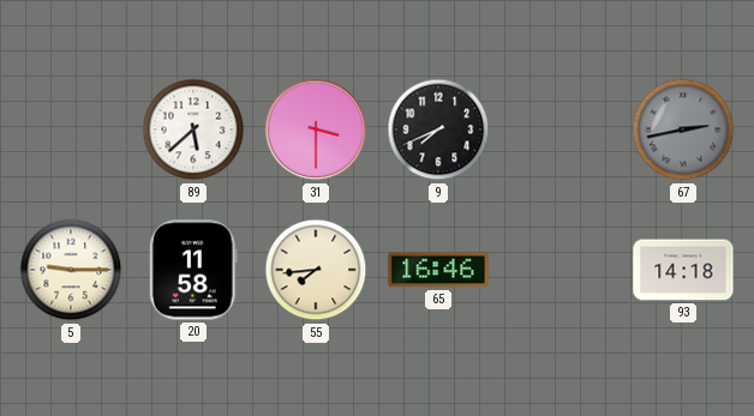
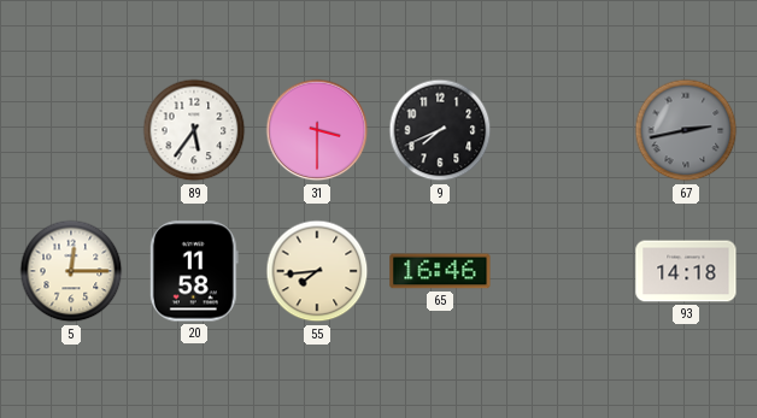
89: 5:38 -> 5:36 (194, 130)
5: 9:15 -> 12:15 (71, 271)
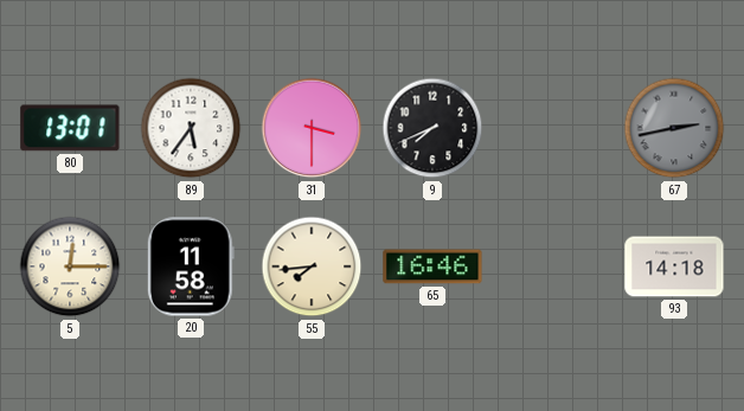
80: none -> 13:01 (70, 128)
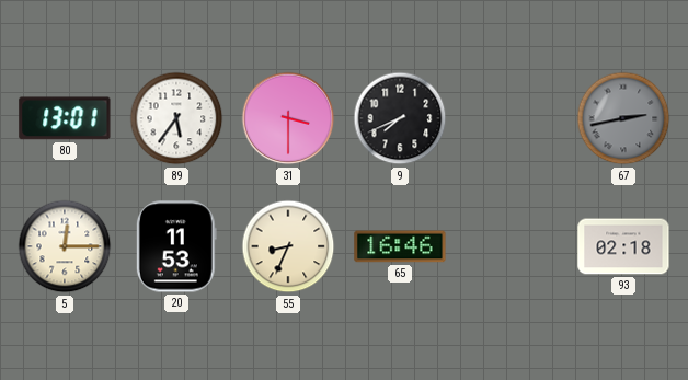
20: 11:58 -> 11:53 (176, 246)
55: 7:44 -> 8:34 (288, 246)
93: 14:18 -> 02:18 (623, 246)
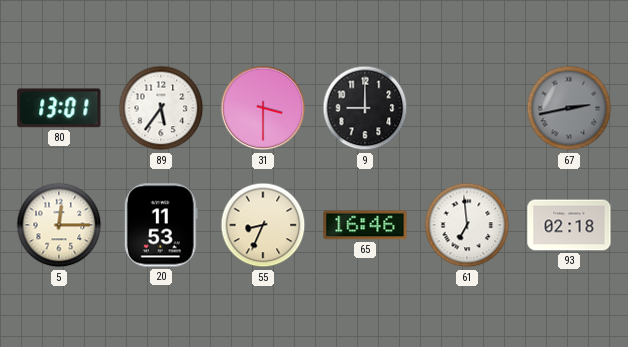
9: 7:41 -> 9:00 (365, 108)
61: none -> 6:59 (467, 225)
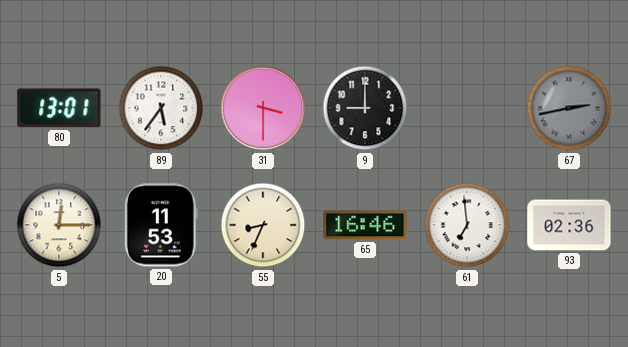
93: 02:18 -> 02:36 (569, 225)
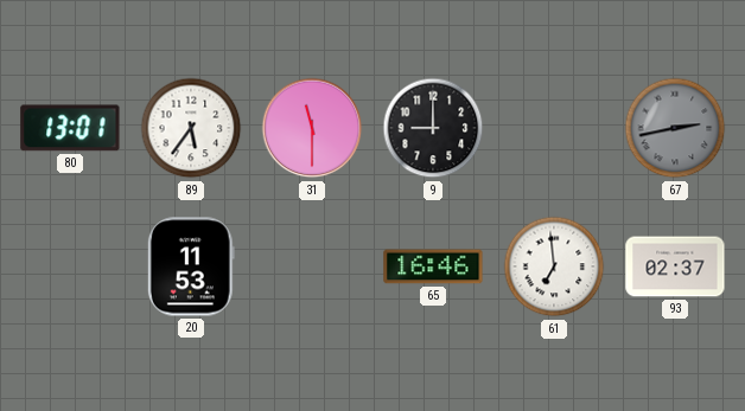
31: 3:30 -> 11:30 (312, 128)
5: 12:15 -> none (59, 225)
55: 8:34 -> none (263, 225)
93: 02:36 -> 02:37 (675, 266)
